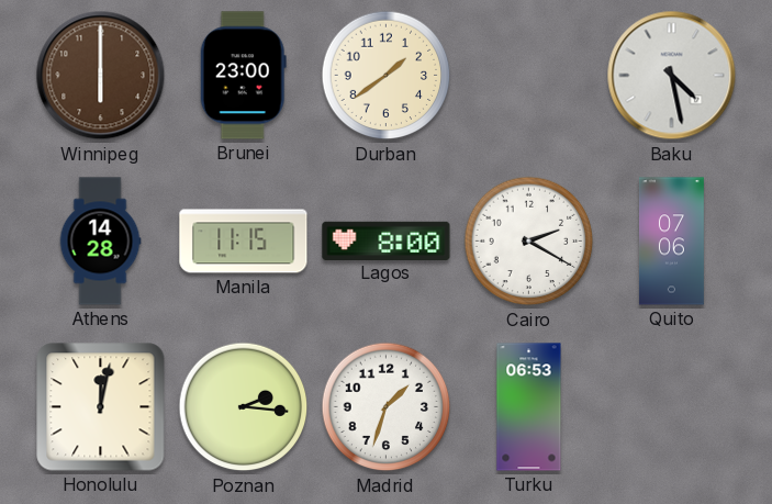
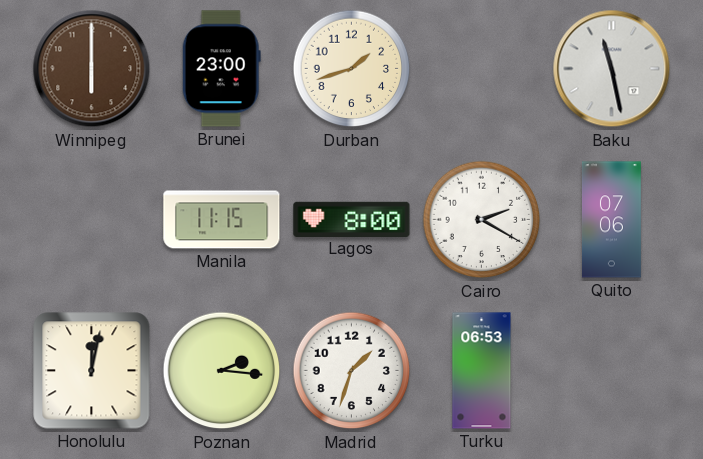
Durban: 1:39 -> 1:42 (352, 69)
Baku: 4:28 -> 11:28 (612, 69)
Athens: 14:28 -> none (100, 242)
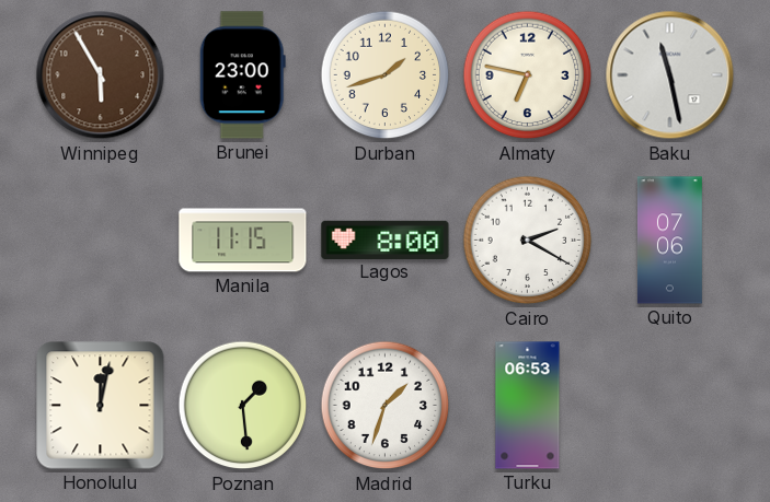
Winnipeg: 6:00 -> 5:55 (101, 75)
Almaty: none -> 6:47 (528, 75)
Poznan: 2:16 -> 1:29 (243, 406)
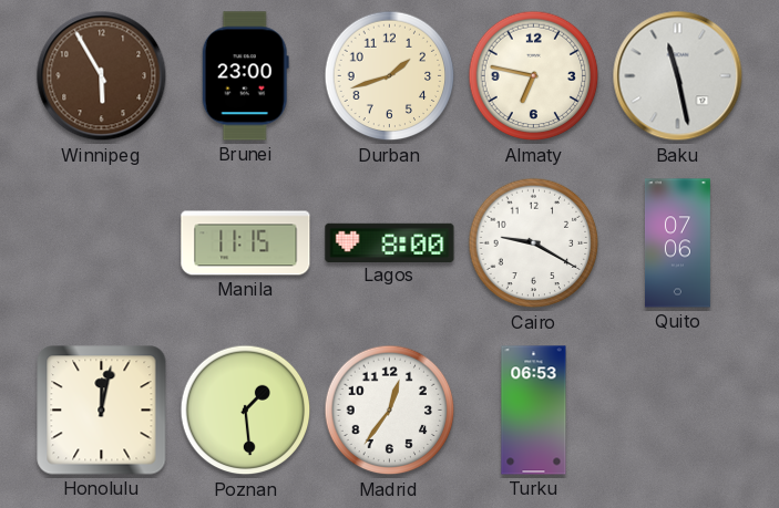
Cairo: 2:20 -> 9:20 (534, 243)
Madrid: 1:33 -> 12:36 (390, 411)
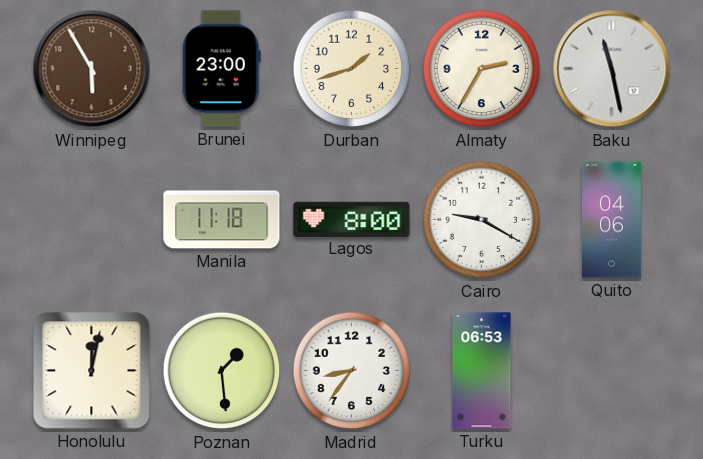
Almaty: 6:47 -> 2:35 (482, 69)
Manila: 11:15 -> 11:18 (222, 220)
Quito: 07:06 -> 04:06 (611, 220)
Madrid: 12:36 -> 8:36 (352, 371)
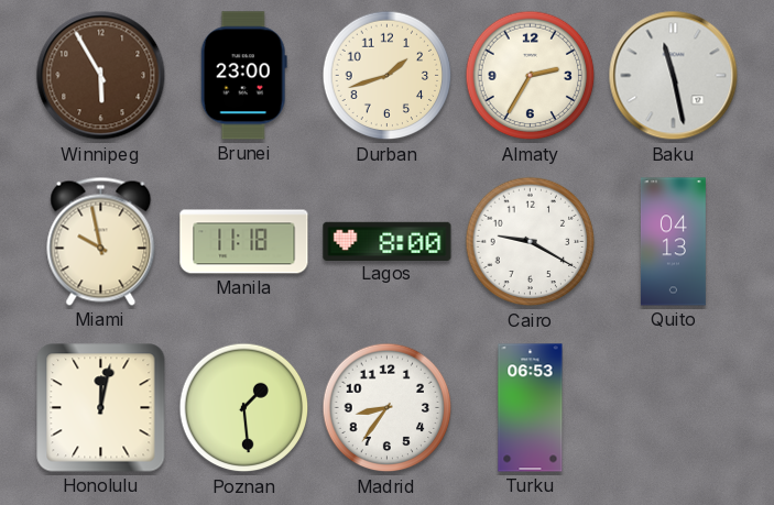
Miami: none -> 9:58 (101, 241)
Quito: 04:06 -> 04:13 (673, 242)
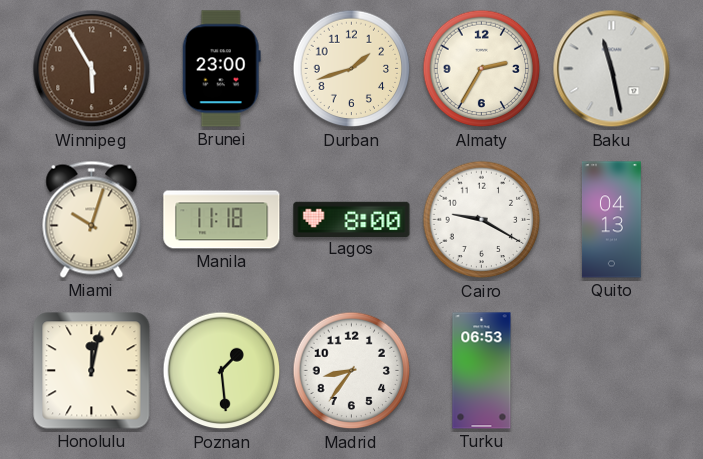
Miami: 9:58 -> 10:03 (92, 219)
